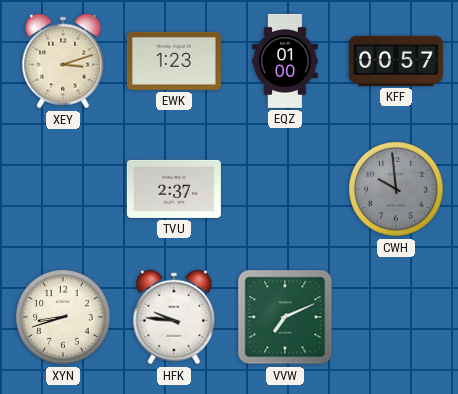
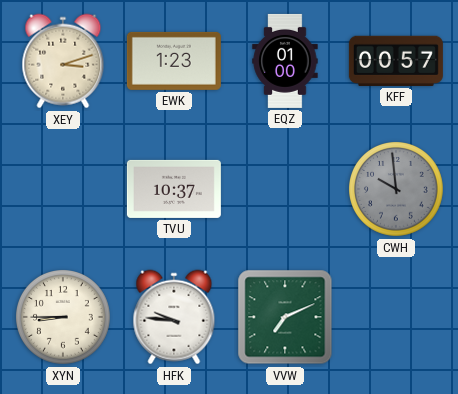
TVU: 2:37 -> 10:37 (174, 189)
XYN: 8:42 -> 8:45 (64, 318)
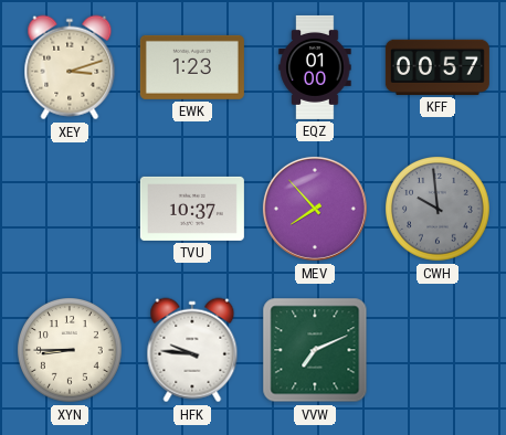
MEV: none -> 7:53 (315, 209)
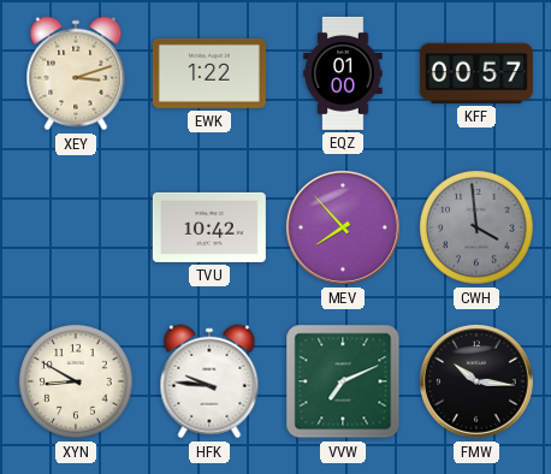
EWK: 1:23 -> 1:22 (209, 73)
TVU: 10:37 -> 10:42 (209, 227)
CWH: 9:59 -> 3:59 (478, 229)
XYN: 8:45 -> 8:50 (77, 383)
FMW: none -> 10:16 (476, 381)
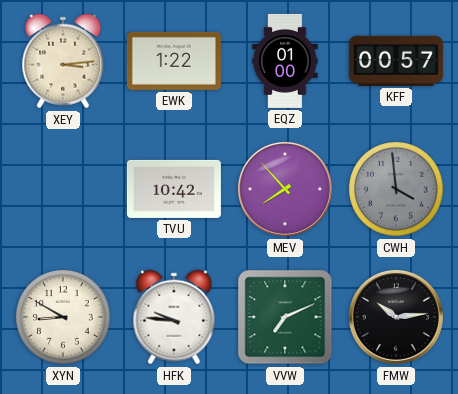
XEY: 3:12 -> 3:14 (63, 61)
FMW: 10:16 -> 10:14 (396, 317)
